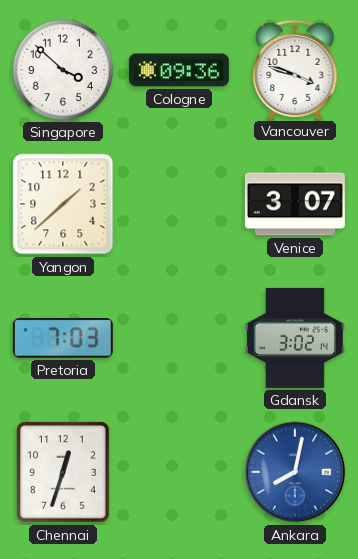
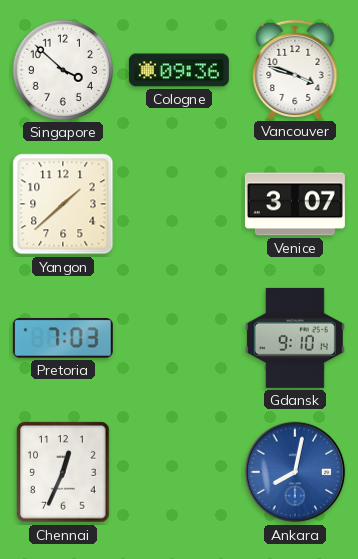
Gdansk: 3:02 -> 9:10 (295, 338)
Chennai: 12:33 -> 12:34 (63, 472)
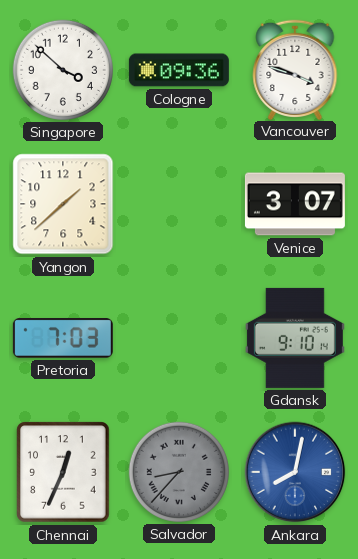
Salvador: none -> 8:37 (179, 472)
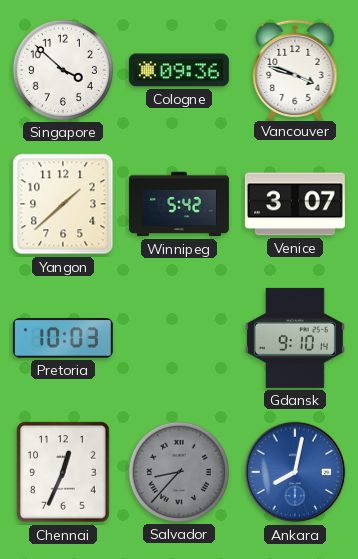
Winnipeg: none -> 5:42 (179, 204)
Pretoria: 7:03 -> 10:03 (63, 339)
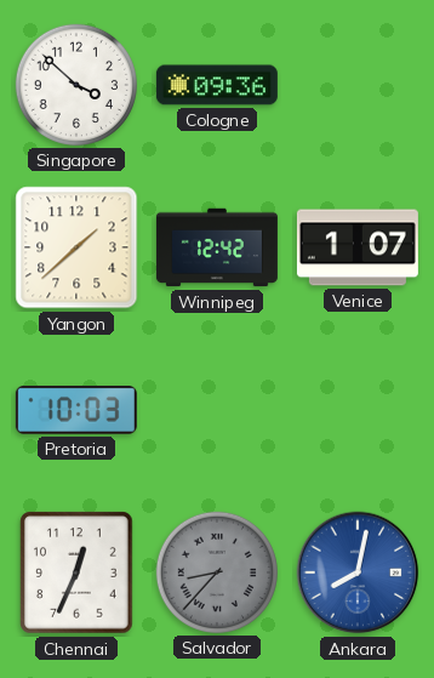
Vancouver: 3:48 -> none (295, 69)
Winnipeg: 5:42 -> 12:42 (217, 247)
Venice: 3:07 -> 1:07 (358, 247)
Gdansk: 9:10 -> none (295, 338)
